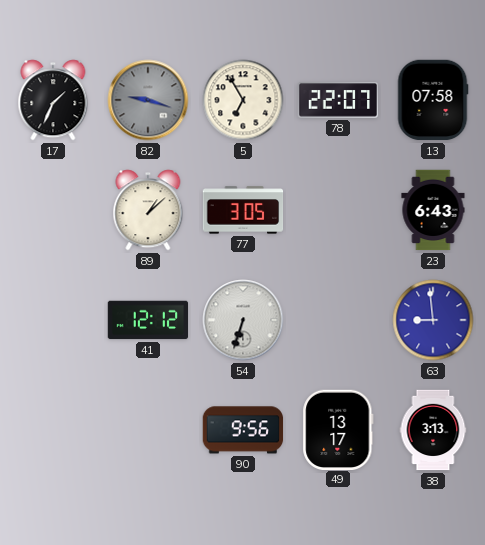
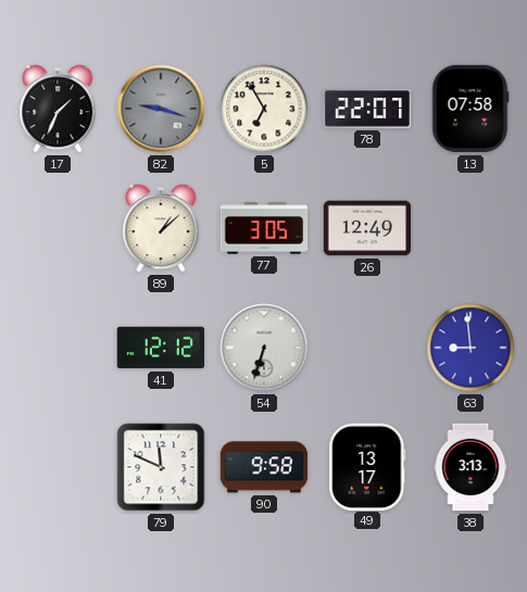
26: none -> 12:49 (367, 228)
23: 6:43 -> none (433, 210)
79: none -> 11:49 (161, 467)
90: 9:56 -> 9:58 (264, 467)
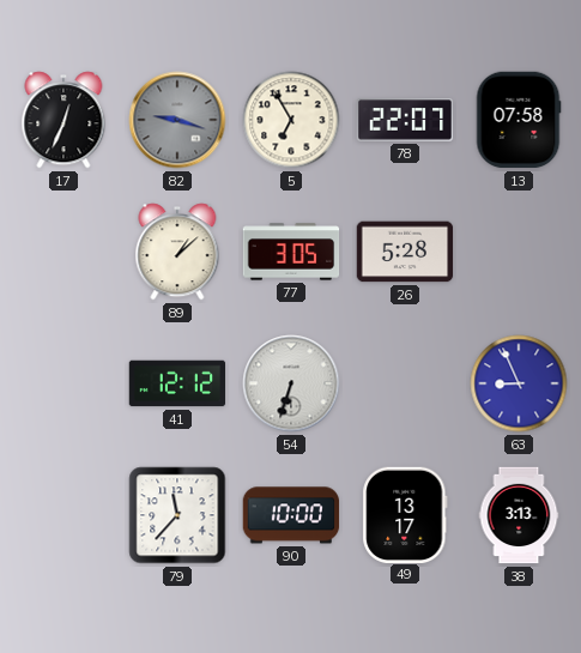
17: 1:34 -> 12:34 (63, 120)
26: 12:49 -> 5:28 (405, 252)
63: 8:59 -> 8:56 (519, 383)
79: 11:49 -> 11:37 (177, 515)
90: 9:58 -> 10:00 (291, 515)
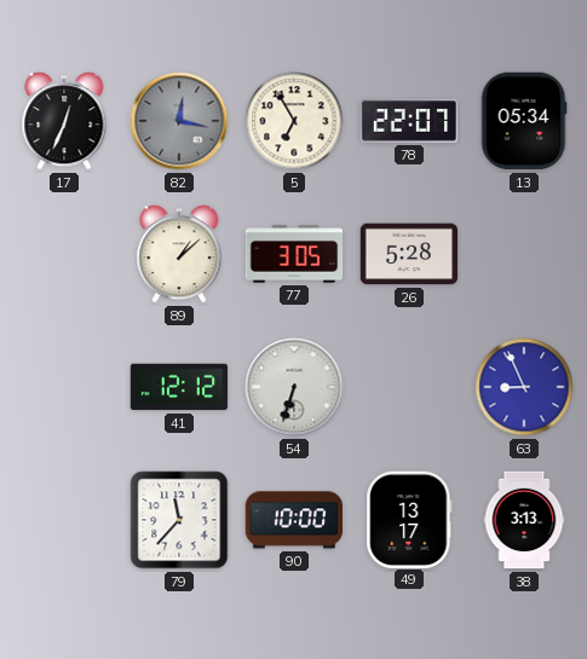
82: 9:18 -> 12:17 (179, 121)
13: 07:58 -> 05:34 (524, 121)
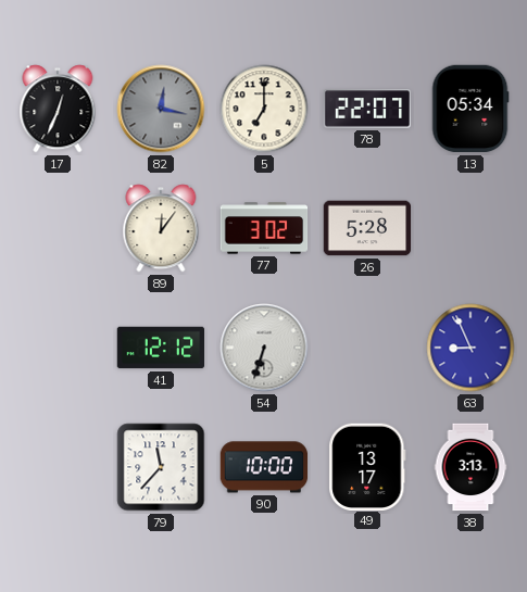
5: 6:55 -> 7:00 (264, 109)
89: 1:08 -> 12:06 (161, 228)
77: 3:05 -> 3:02 (264, 228)
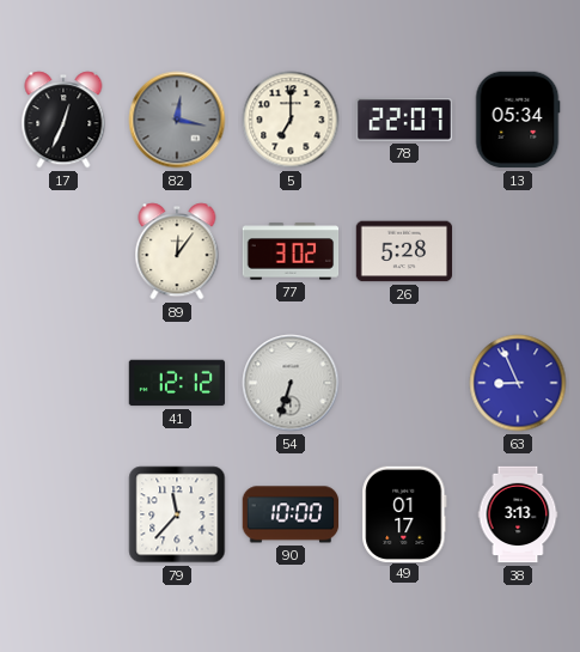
49: 13:17 -> 01:17 (404, 513)
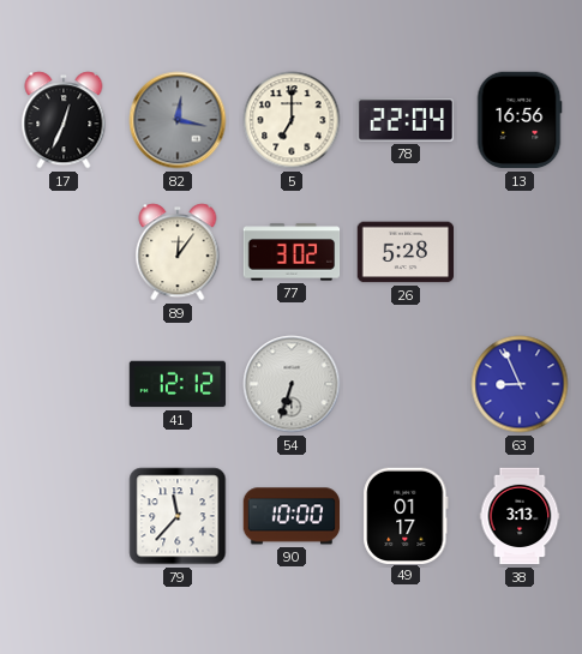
78: 22:07 -> 22:04 (406, 120)
13: 05:34 -> 16:56 (520, 120)
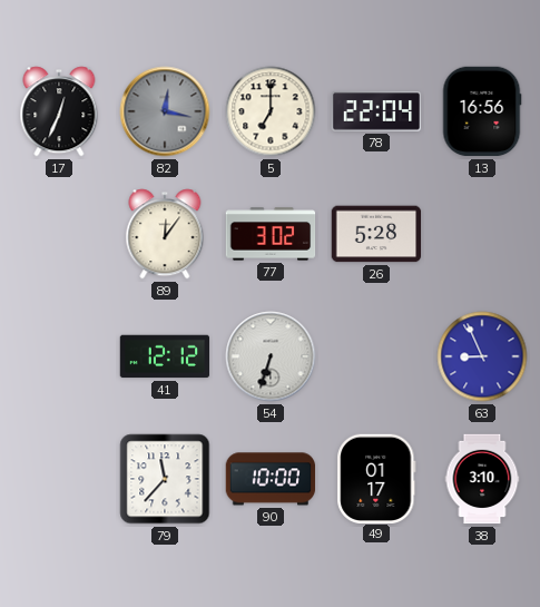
38: 3:13 -> 3:10 (482, 479)
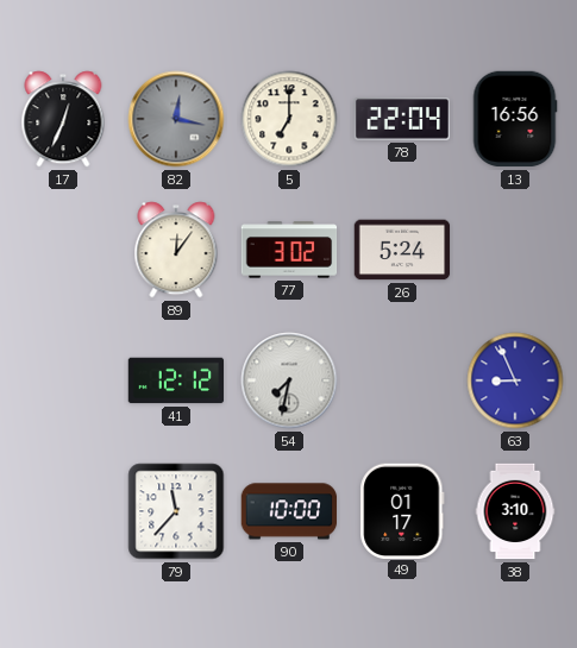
26: 5:28 -> 5:24 (402, 250)
54: 6:33 -> 7:32 (289, 380)
